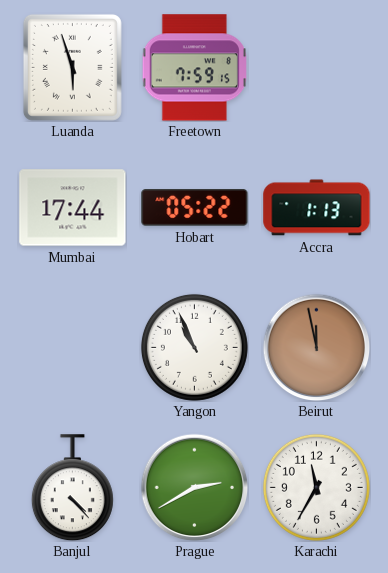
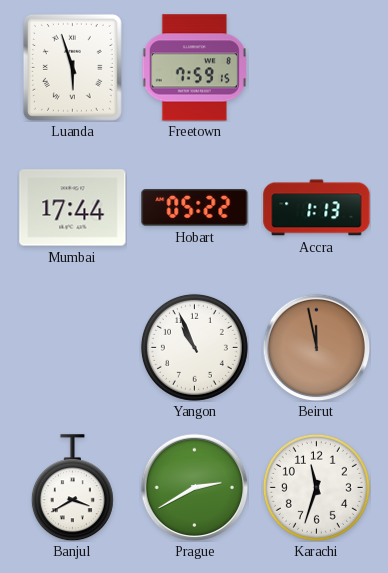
Banjul: 4:23 -> 3:40 (72, 488)
Karachi: 11:35 -> 11:33 (316, 487)
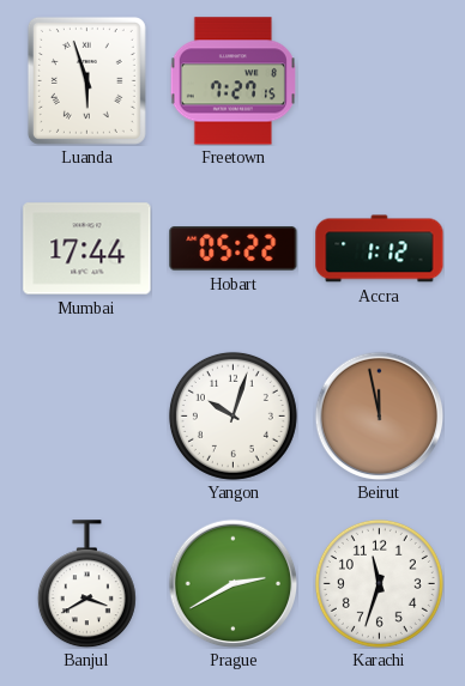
Freetown: 7:59 -> 7:27 (232, 81)
Accra: 1:13 -> 1:12 (380, 249)
Yangon: 10:56 -> 10:03 (232, 415)
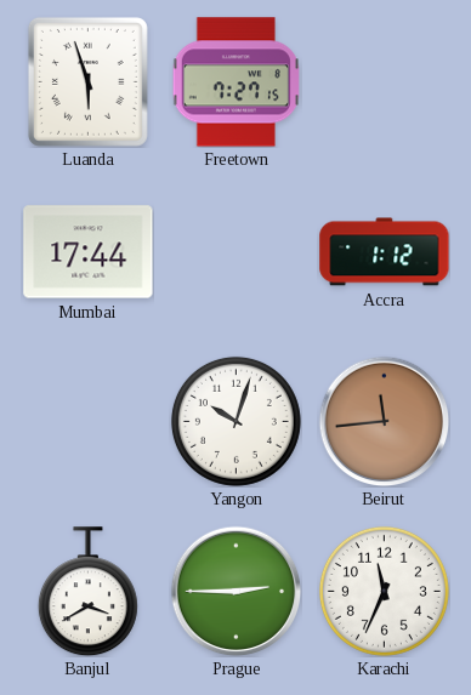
Hobart: 05:22 -> none (234, 249)
Beirut: 11:58 -> 11:44 (384, 421)
Prague: 2:40 -> 2:45 (235, 591)
Karachi: 11:33 -> 11:34 (384, 591)
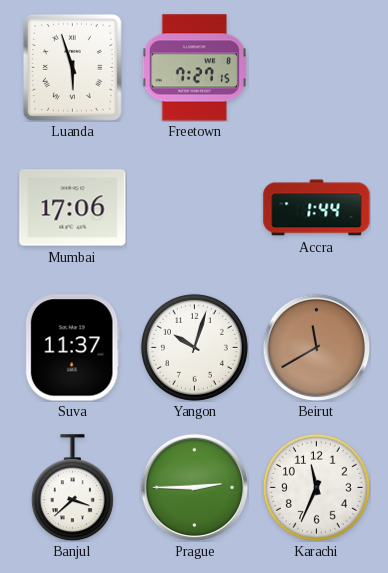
Mumbai: 17:44 -> 17:06 (73, 208)
Accra: 1:12 -> 1:44 (317, 208)
Suva: none -> 11:37 (72, 348)
Beirut: 11:44 -> 11:40 (316, 347)
Banjul: 3:40 -> 3:38 (72, 488)
